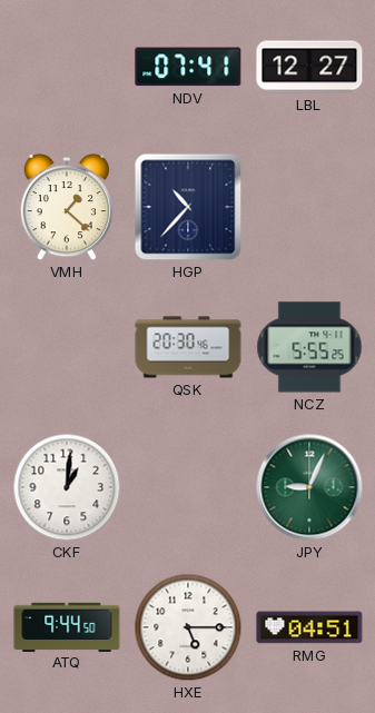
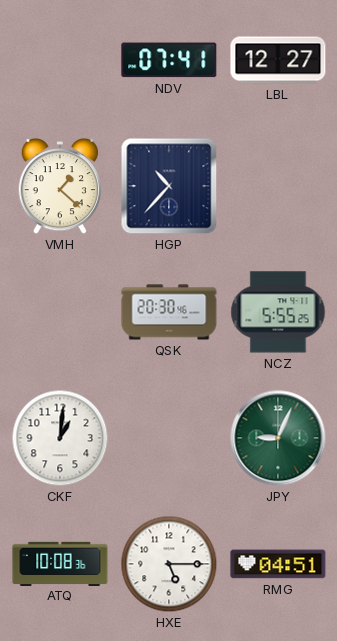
ATQ: 9:44 -> 10:08 (60, 563)
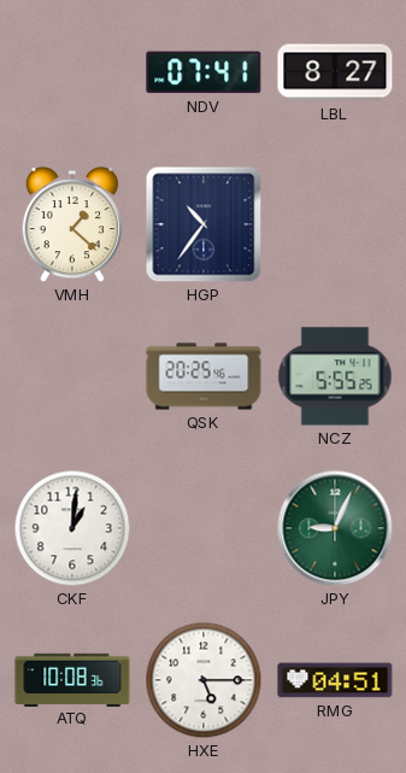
LBL: 12:27 -> 8:27 (335, 72)
HGP: 10:37 -> 10:36 (204, 224)
QSK: 20:30 -> 20:25 (204, 376)
